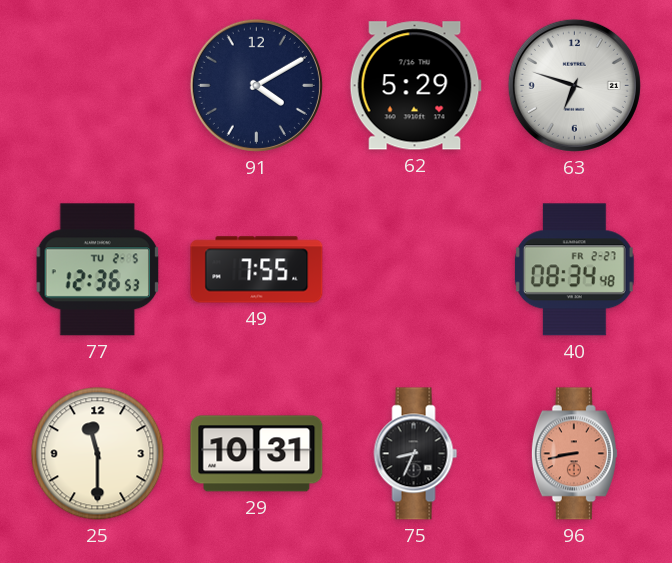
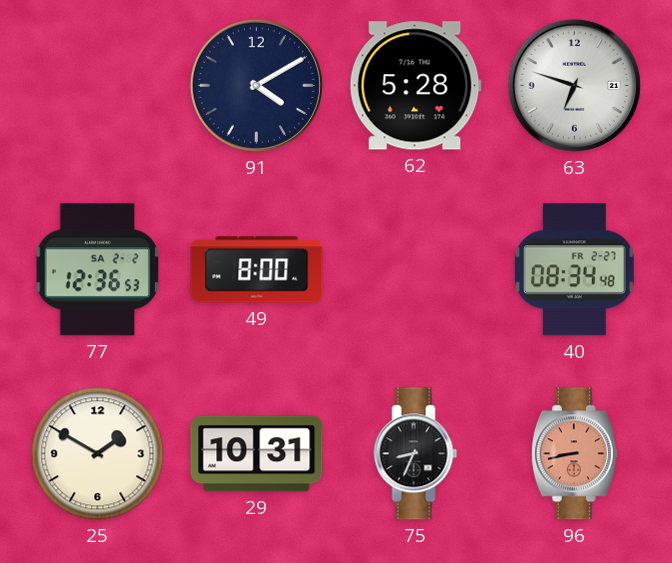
62: 5:29 -> 5:28 (415, 86)
77 date: TU 2-5 -> SA 2-2 (98, 270)
49: 7:55 -> 8:00 (257, 270)
25: 11:30 -> 1:50 (98, 454)
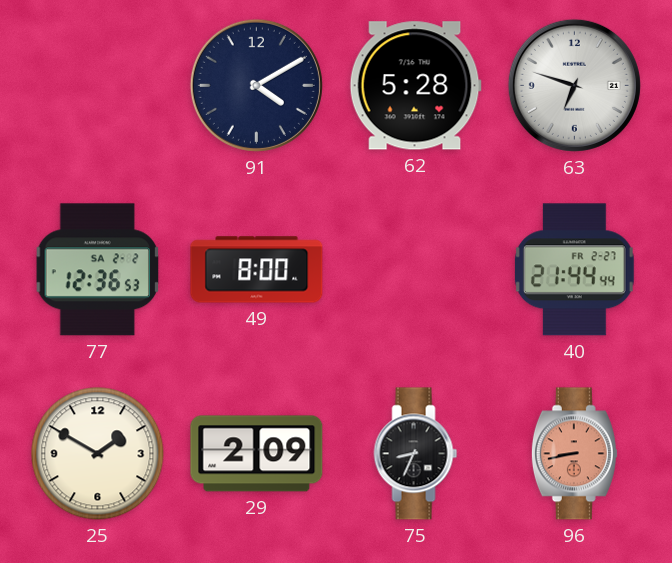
40: 08:34 -> 21:44 (574, 270)
29: 10:31 -> 2:09 (257, 454)
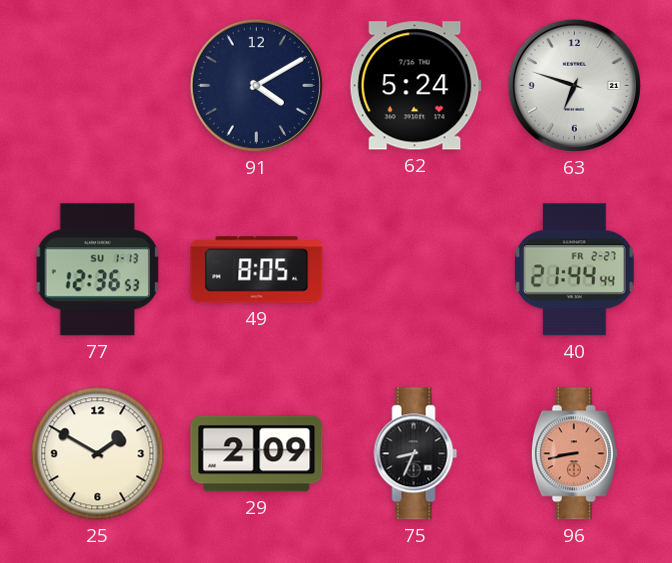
62: 5:28 -> 5:24 (415, 86)
77 date: SA 2-2 -> SU 1-13 (98, 270)
49: 8:00 -> 8:05 (257, 270)
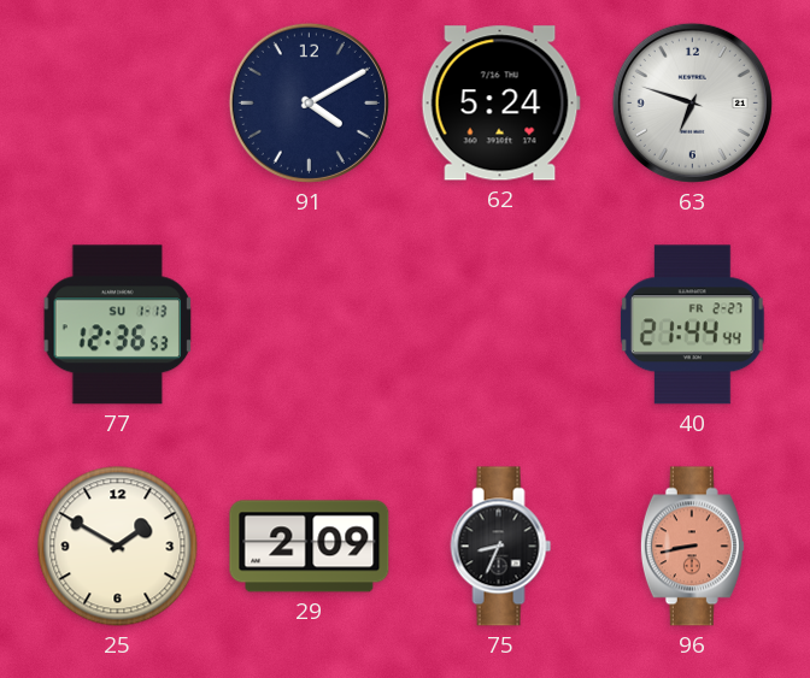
49: 8:05 -> none (257, 270)
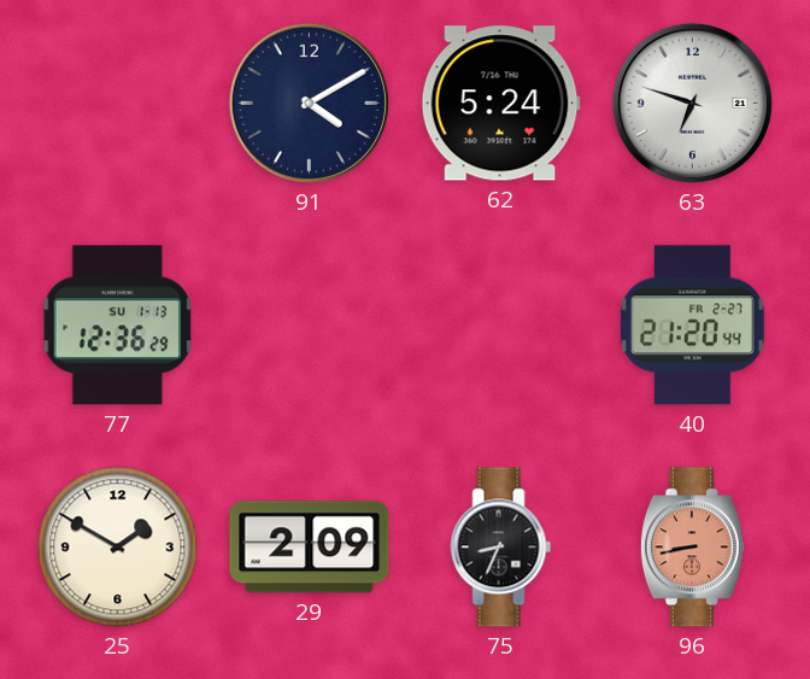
77: 12:36:53 -> 12:36:29 (118, 326)
40: 21:44 -> 21:20 (692, 326)
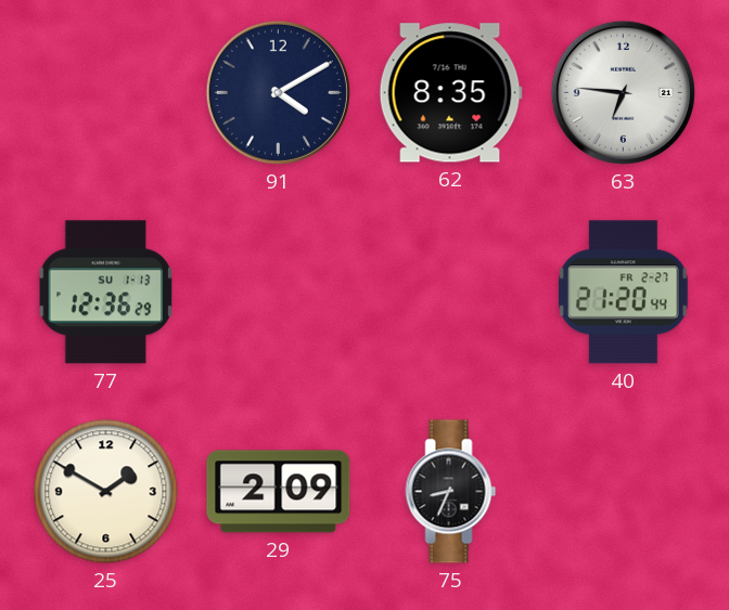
62: 5:24 -> 8:35 (450, 93)
63: 6:48 -> 6:46 (623, 92)
96: 8:43 -> none (692, 548)
